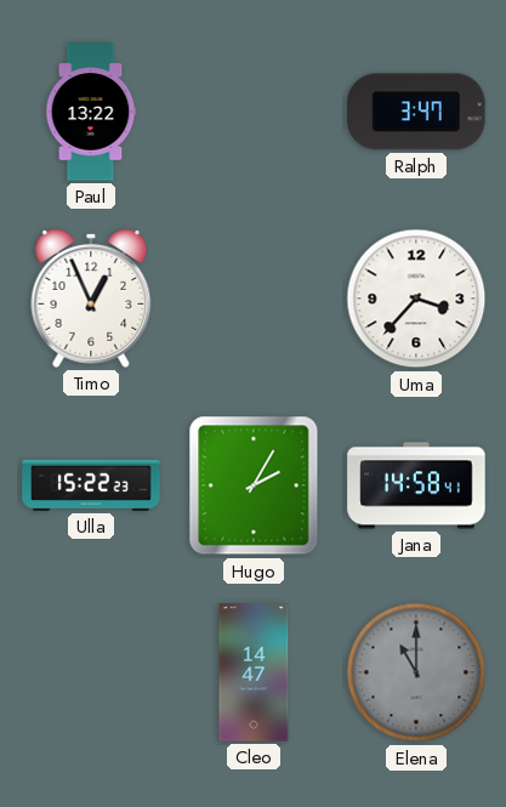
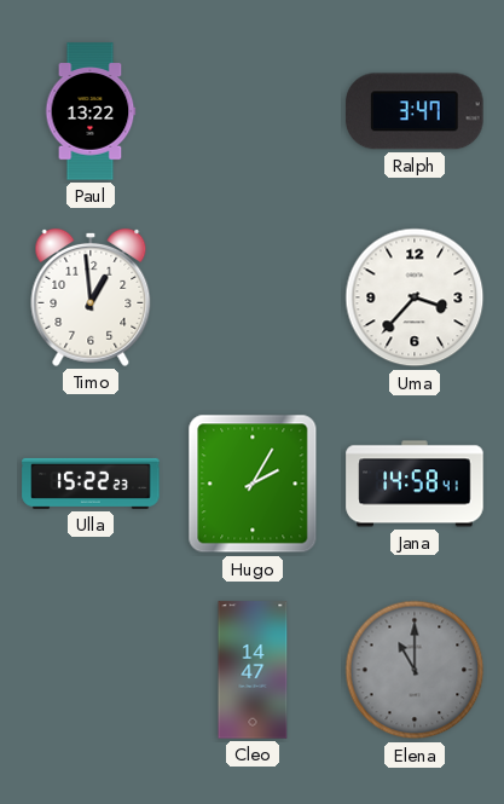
Timo: 12:56 -> 12:59 (91, 297)
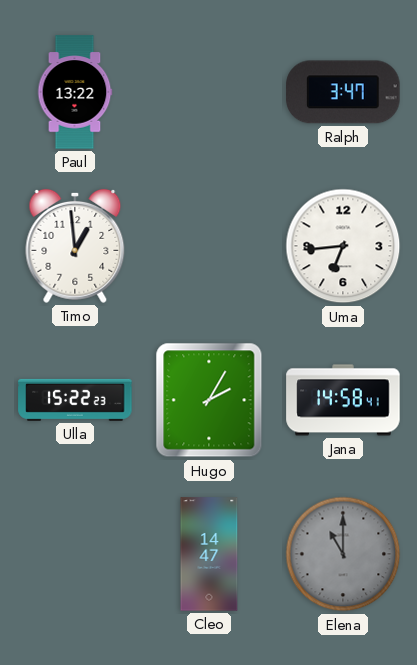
Uma: 3:37 -> 6:44 (343, 246)
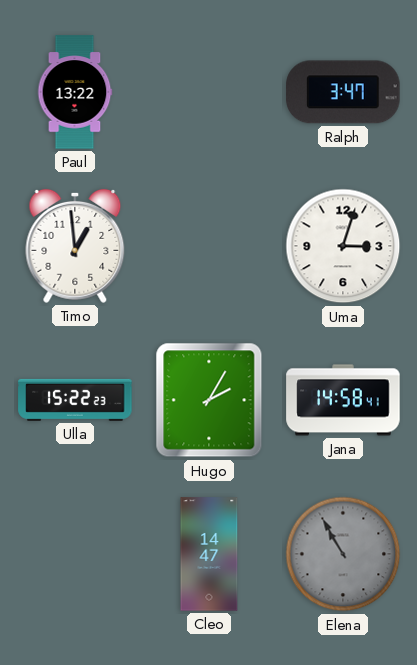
Uma: 6:44 -> 3:03 (343, 246)
Elena: 11:00 -> 10:55 (343, 554)
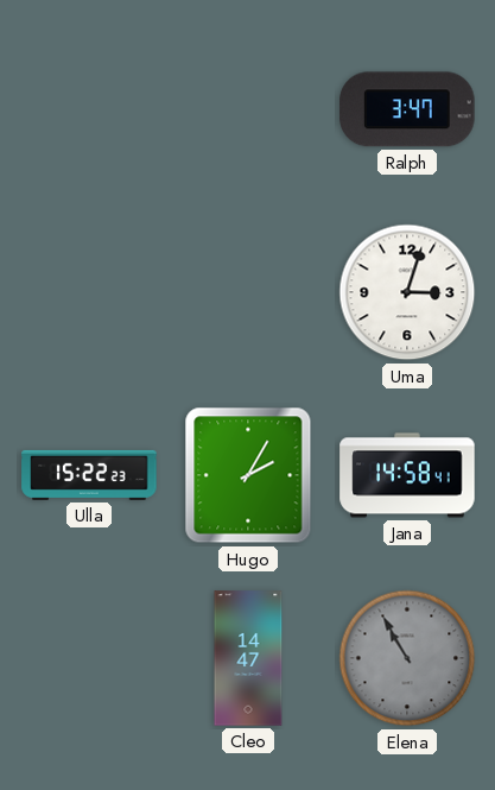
Paul: 13:22 -> none (75, 92)
Timo: 12:59 -> none (75, 246)
